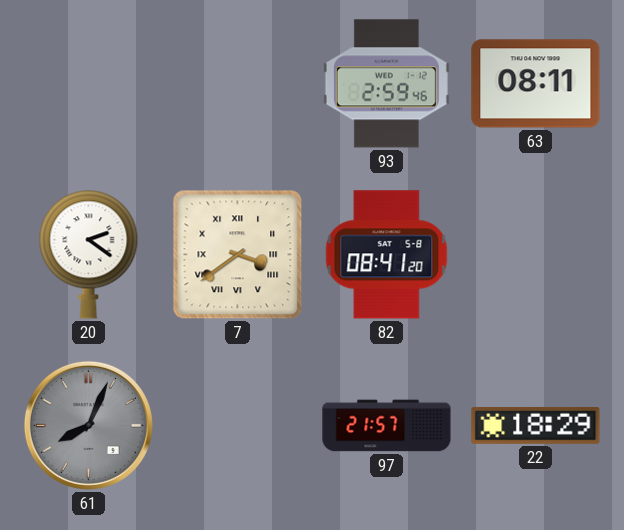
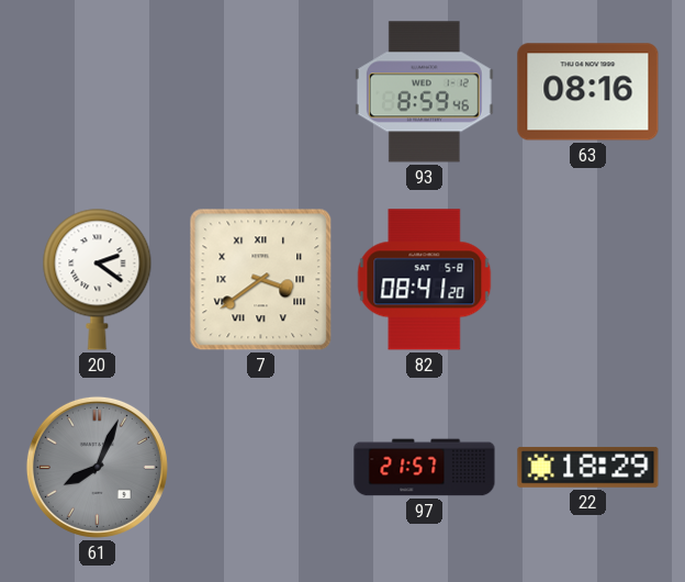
93: 2:59 -> 8:59 (424, 92)
63: 08:11 -> 08:16 (588, 92)
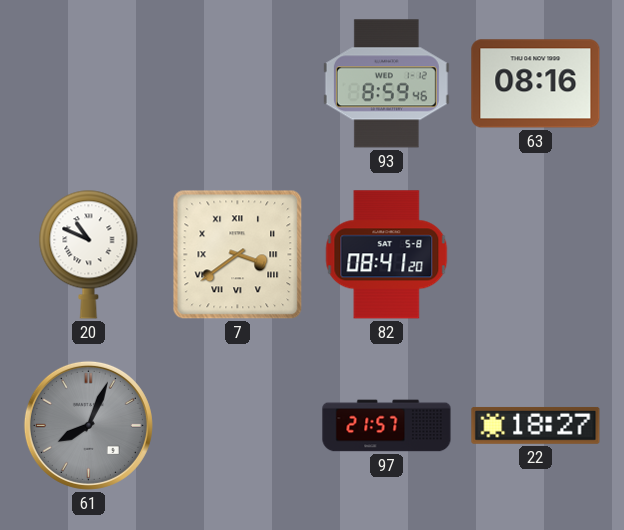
20: 2:21 -> 10:49 (89, 254)
22: 18:29 -> 18:27 (536, 425)
